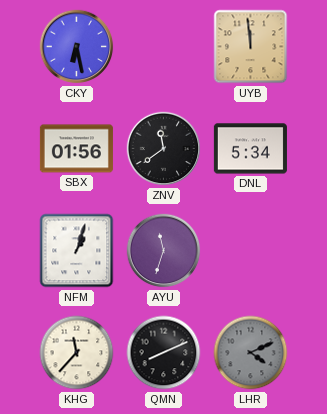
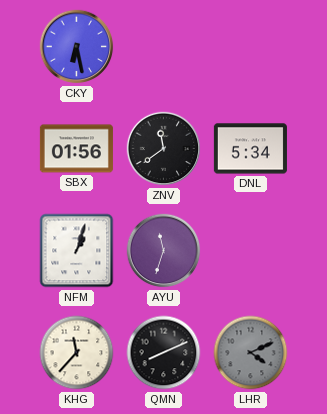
UYB: 11:59 -> none (251, 47)
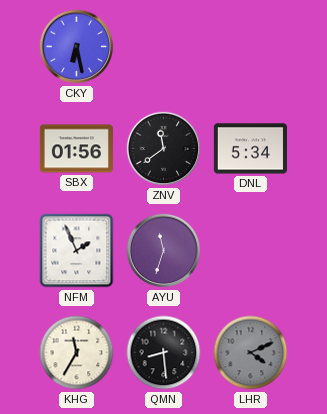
NFM: 1:03 -> 1:56 (77, 251)
KHG: 11:37 -> 11:35 (77, 353)
QMN: 8:11 -> 8:29 (164, 353)
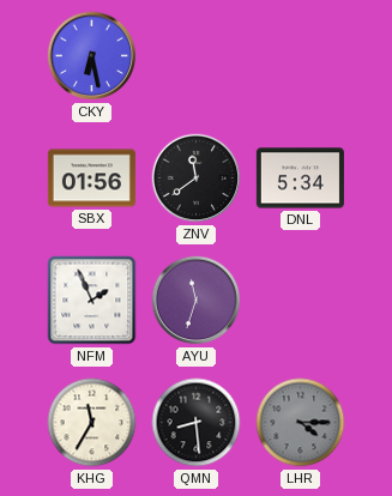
LHR: 4:11 -> 4:15 (301, 423)
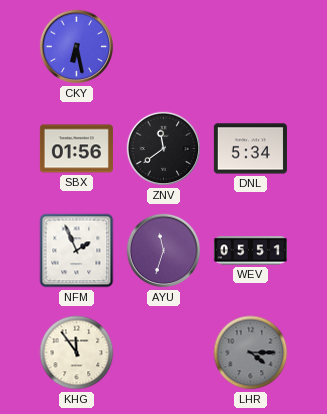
WEV: none -> 05:51 (250, 251)
KHG: 11:35 -> 11:54 (77, 353)
QMN: 8:29 -> none (197, 423)
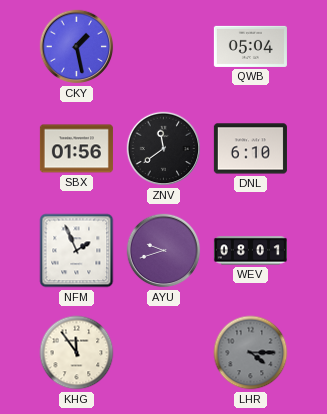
CKY: 6:28 -> 1:28 (77, 47)
QWB: none -> 05:04 (250, 46)
DNL: 5:34 -> 6:10 (250, 149)
AYU: 11:33 -> 9:42 (164, 251)
WEV: 05:51 -> 08:01 (250, 251)
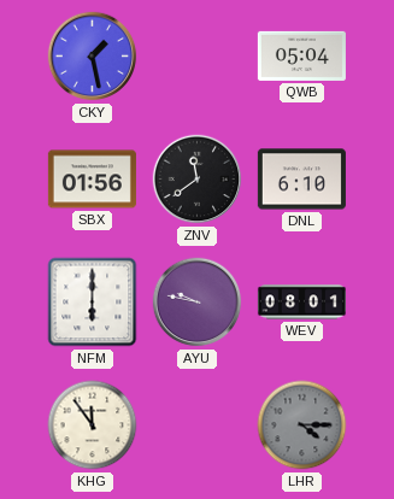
NFM: 1:56 -> 6:00 (93, 303)
AYU: 9:42 -> 9:47 (198, 303)
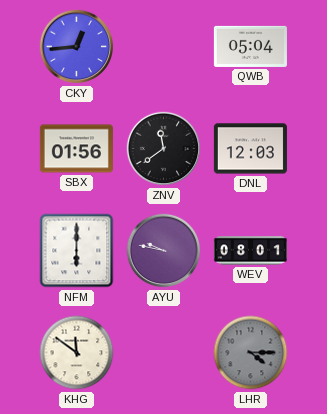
CKY: 1:28 -> 12:44 (77, 47)
DNL: 6:10 -> 12:03 (250, 149)
KHG: 11:54 -> 11:51 (77, 353)
